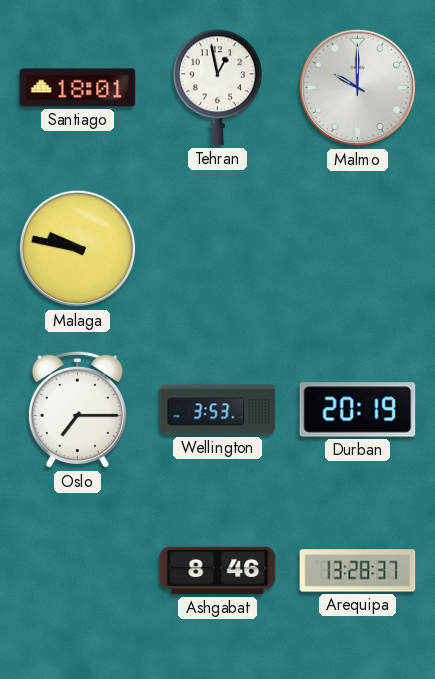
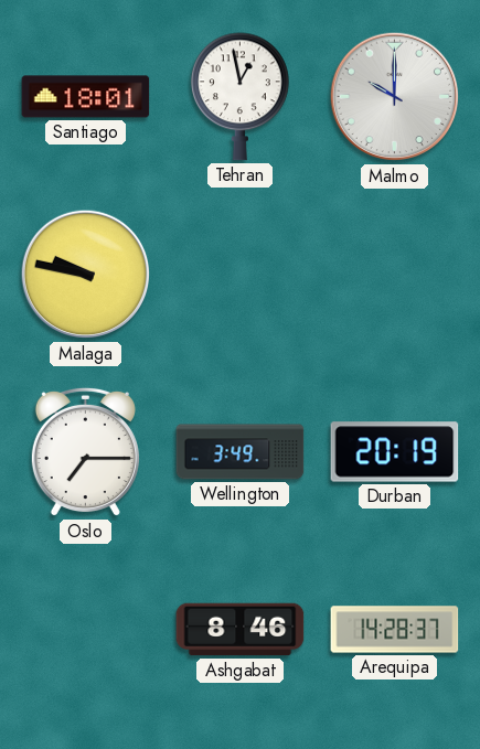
Wellington: 3:53 -> 3:49 (241, 452)
Arequipa: 13:28 -> 14:28 (395, 630)
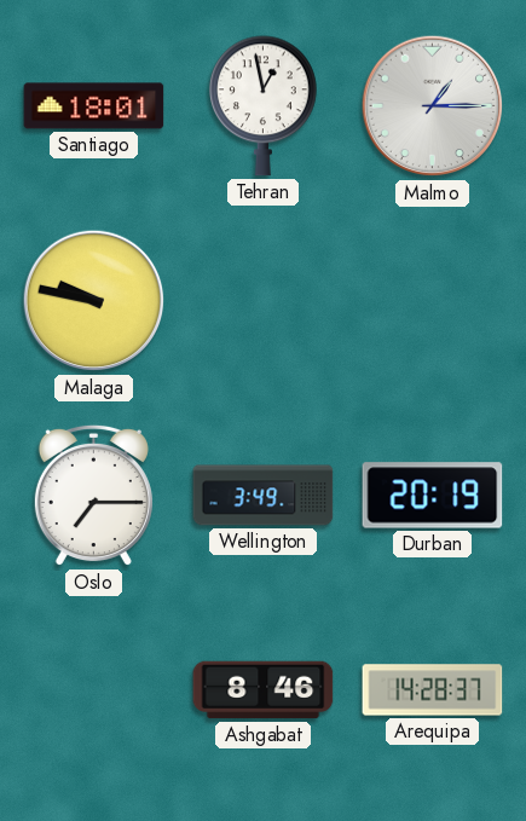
Malmo: 10:00 -> 1:15 (433, 106)
